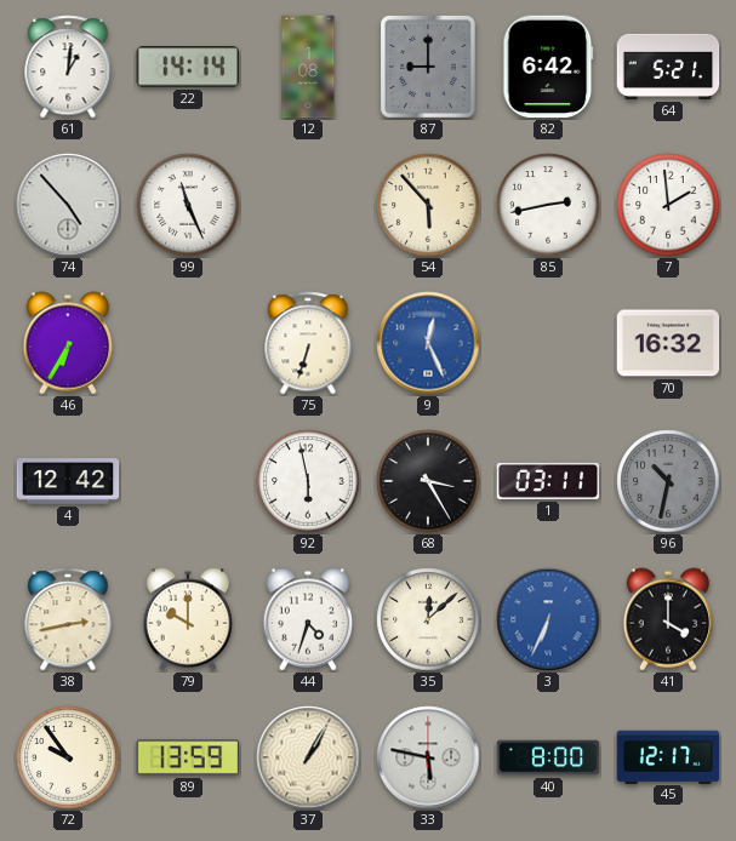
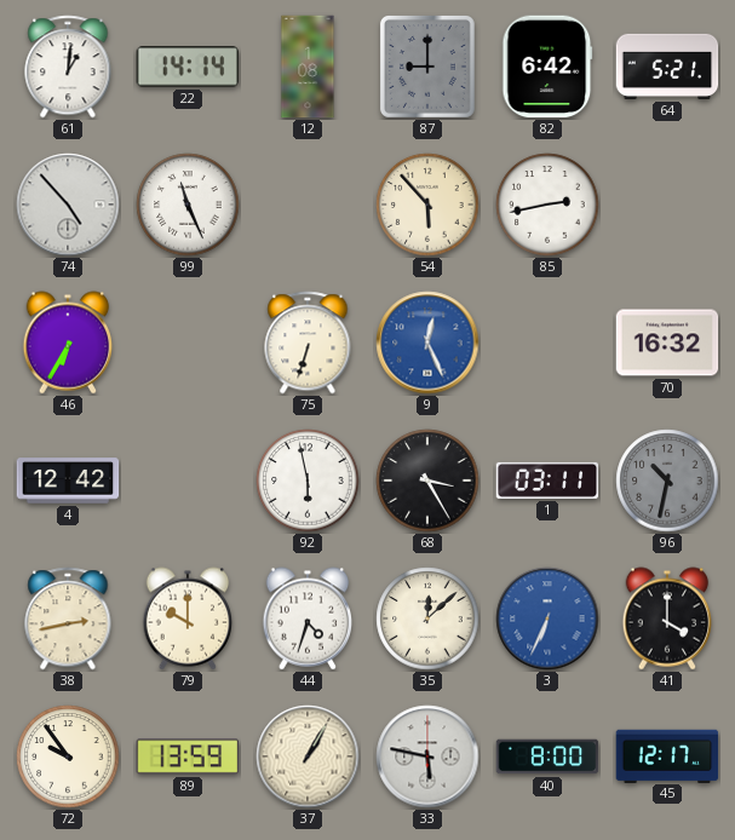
7: 1:59 -> none (668, 205)
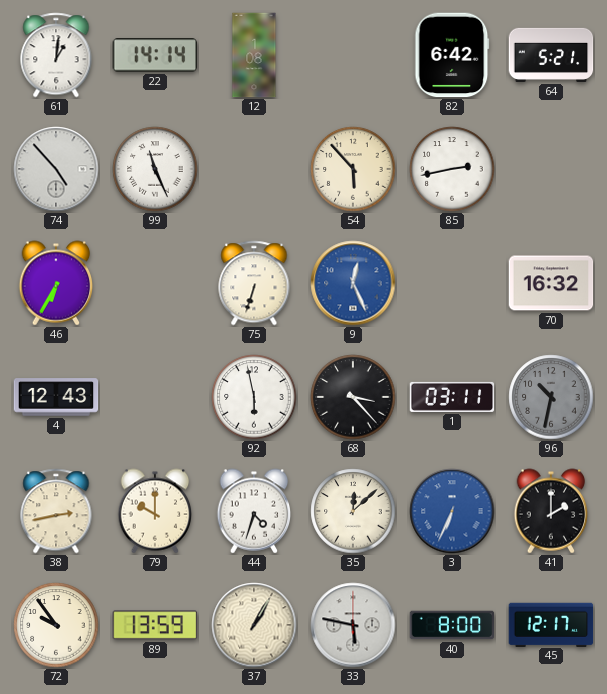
87: 9:00 -> none (427, 68)
4: 12:42 -> 12:43 (56, 397)
68: 3:25 -> 3:23 (353, 397)
41: 4:00 -> 2:00 (551, 511)
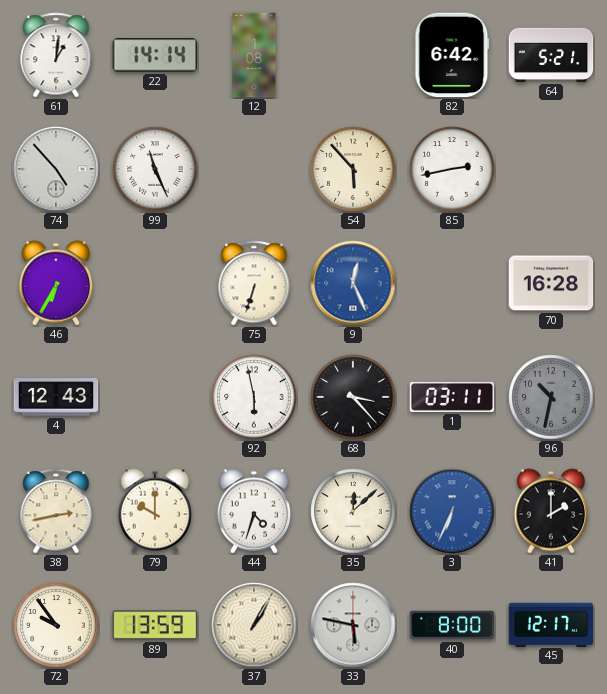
70: 16:32 -> 16:28 (551, 283)
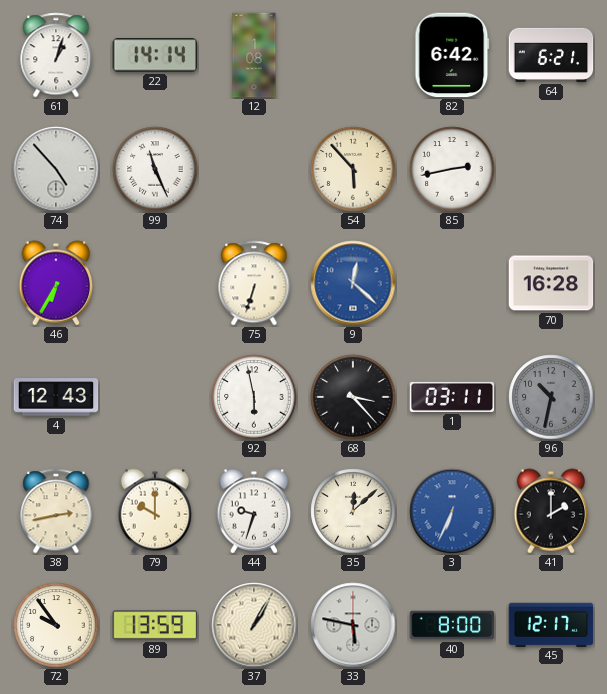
61: 1:01 -> 1:03 (56, 55)
64: 5:21 -> 6:21 (551, 55)
9: 12:26 -> 12:22 (353, 283)
44: 4:33 -> 9:33 (254, 511)
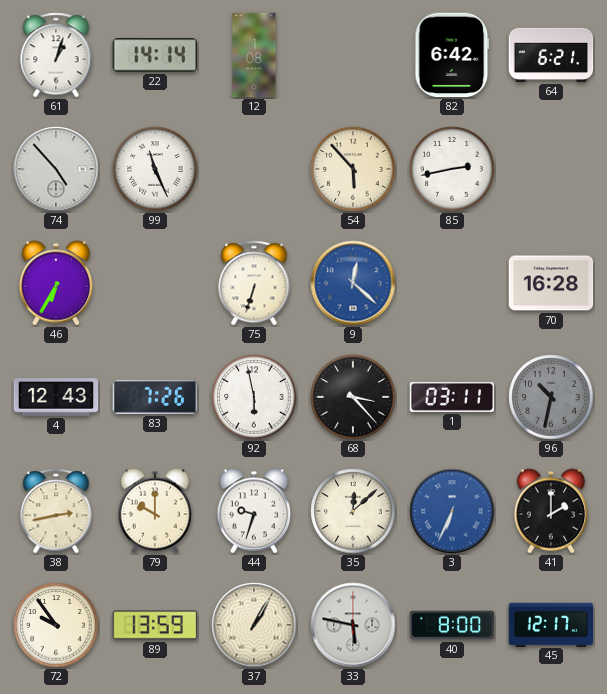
83: none -> 7:26 (155, 397)
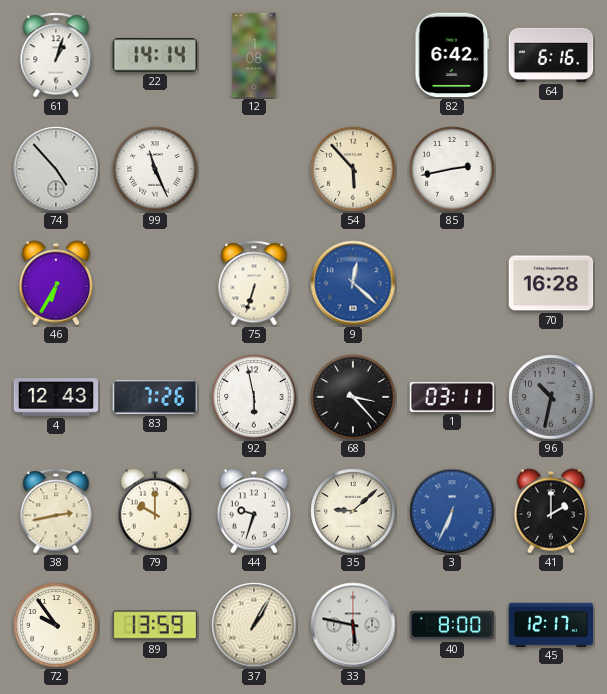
64: 6:21 -> 6:16 (551, 55)
35: 12:08 -> 9:08 (353, 511)
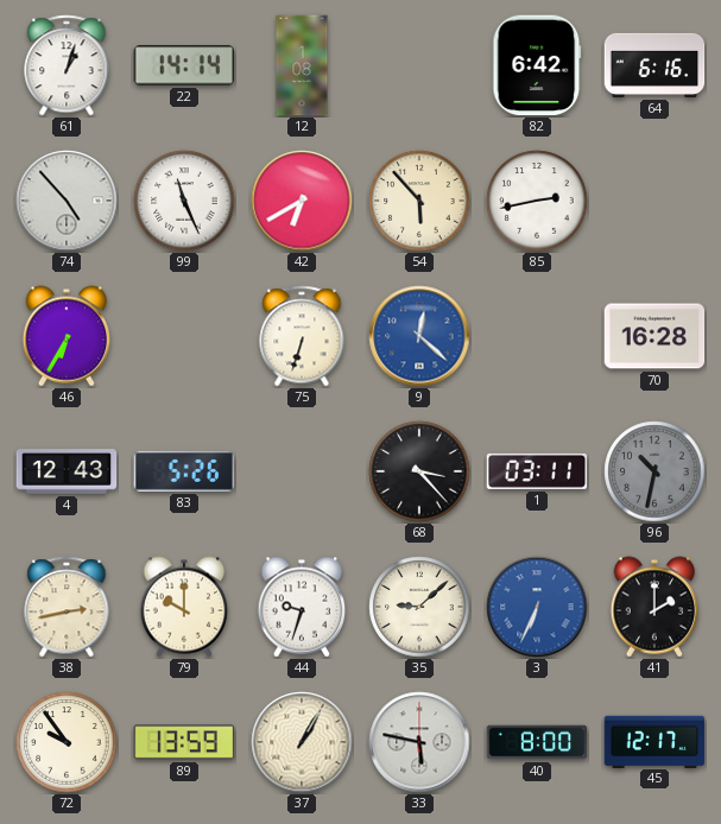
42: none -> 6:40 (302, 201)
83: 7:26 -> 5:26 (184, 471)
92: 5:58 -> none (254, 397)
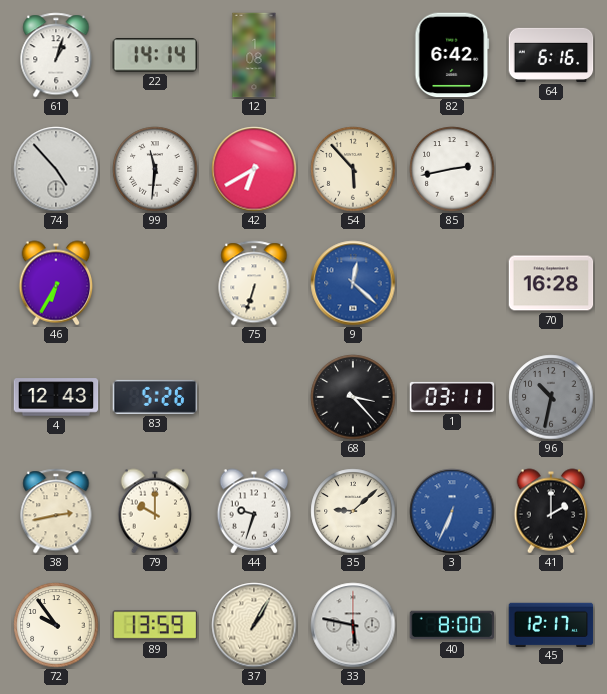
99: 11:26 -> 11:31 (155, 169)
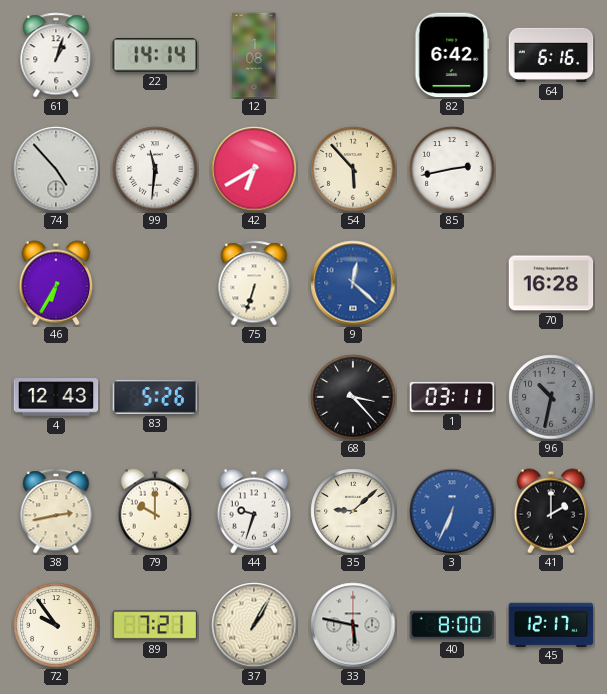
89: 13:59 -> 7:21 (155, 625)
